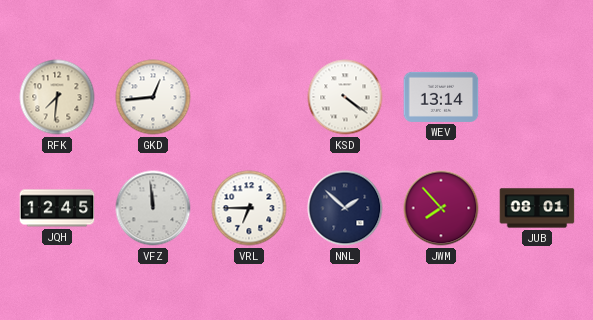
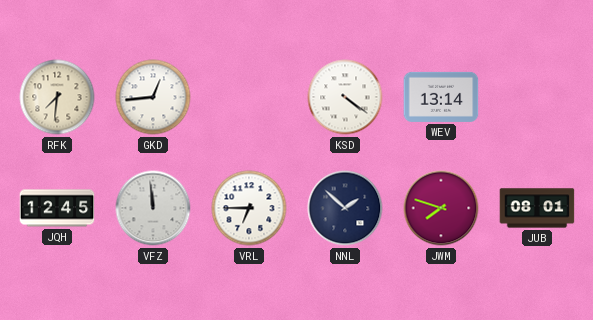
JWM: 7:53 -> 7:48 (441, 208)
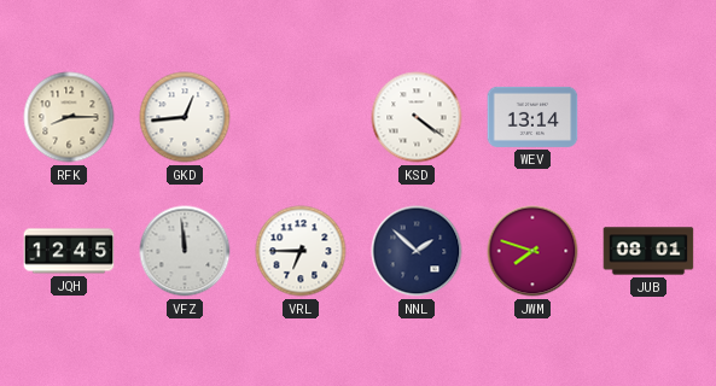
RFK: 7:31 -> 8:15 (69, 117)
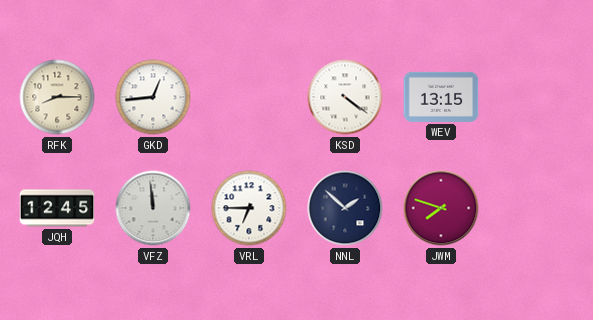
WEV: 13:14 -> 13:15 (441, 97)
JUB: 08:01 -> none (648, 251)
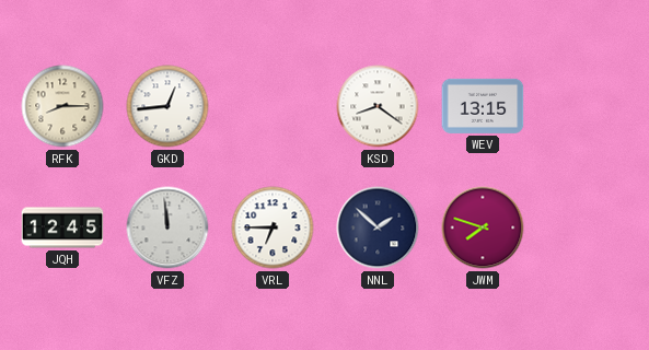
KSD: 4:21 -> 8:21 (378, 106)
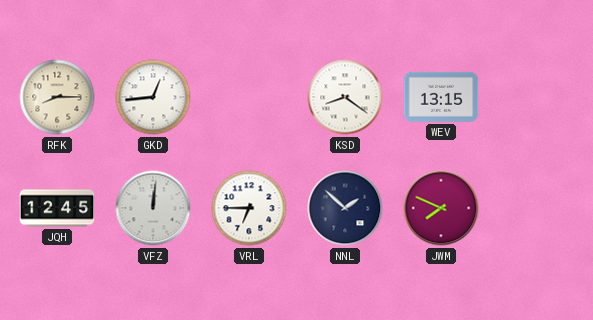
VFZ: 11:59 -> 12:01 (153, 208)
JWM: 7:48 -> 7:49 (441, 208)
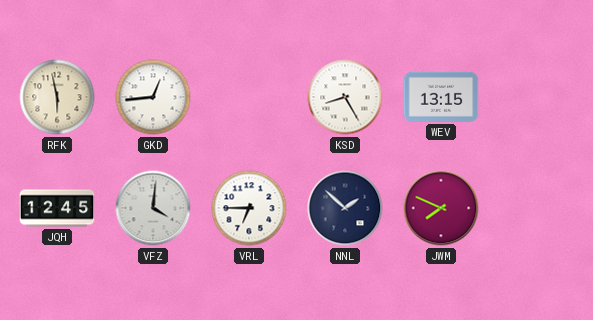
RFK: 8:15 -> 5:58 (57, 97)
KSD: 8:21 -> 8:25 (345, 97)
VFZ: 12:01 -> 4:01 (153, 208)
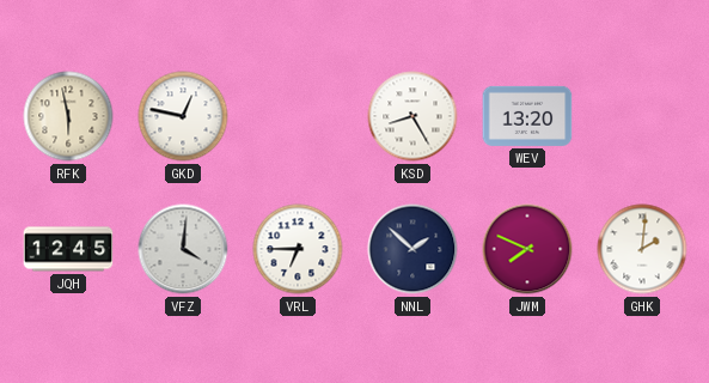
GKD: 12:44 -> 12:47 (183, 116)
WEV: 13:15 -> 13:20 (527, 116)
GHK: none -> 2:01 (642, 249)
